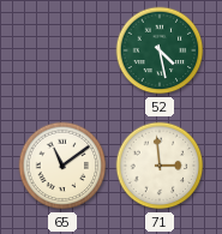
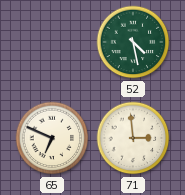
65: 11:09 -> 6:49 (52, 138)
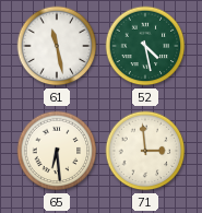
61: none -> 11:28 (57, 46)
65: 6:49 -> 6:29 (57, 151)
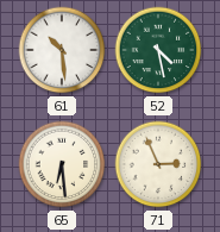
61: 11:28 -> 10:29 (62, 50)
71: 2:59 -> 2:56 (158, 164)
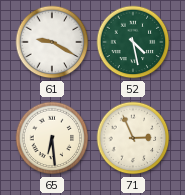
61: 10:29 -> 9:20 (52, 42)
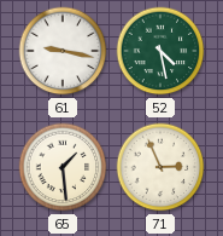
61: 9:20 -> 9:17 (63, 51)
65: 6:29 -> 1:29 (63, 167)
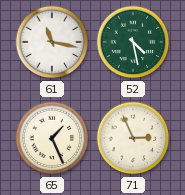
61: 9:17 -> 11:17 (52, 42)
65: 1:29 -> 1:26 (52, 138)
